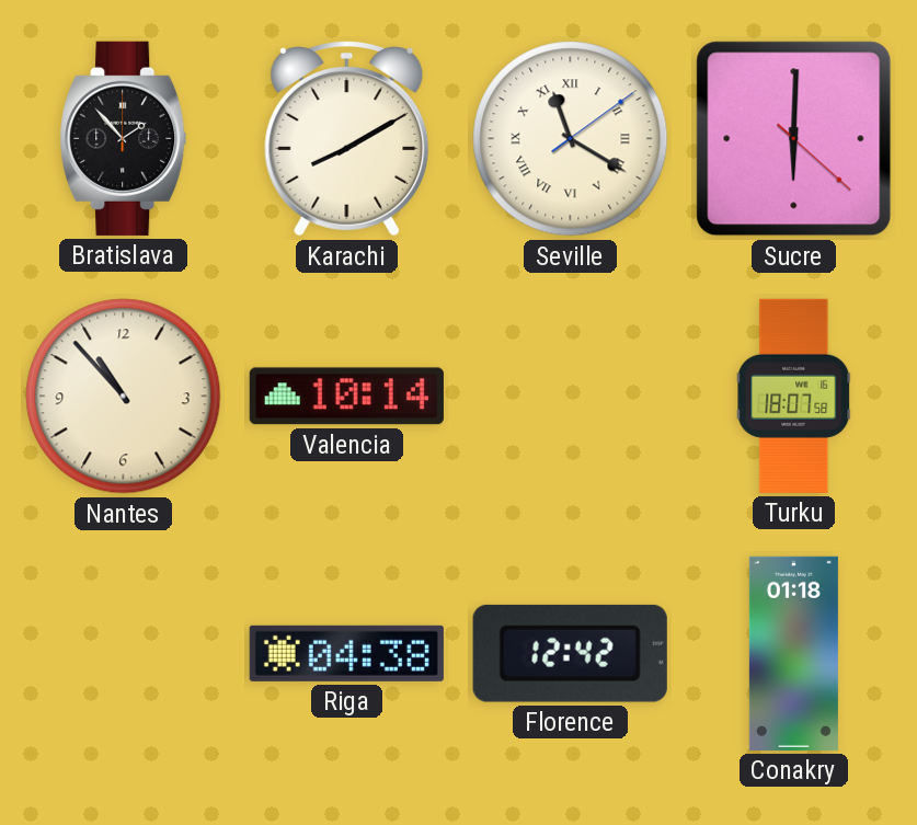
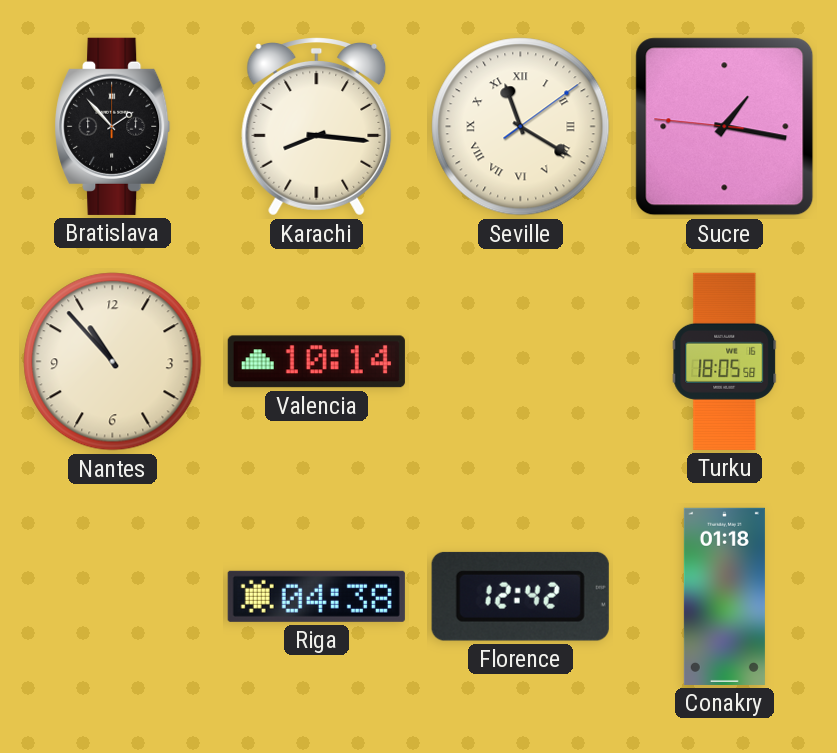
Karachi: 8:10 -> 8:16 (317, 127)
Sucre: 6:00 -> 1:16 (725, 127)
Turku: 18:07 -> 18:05 (725, 361)
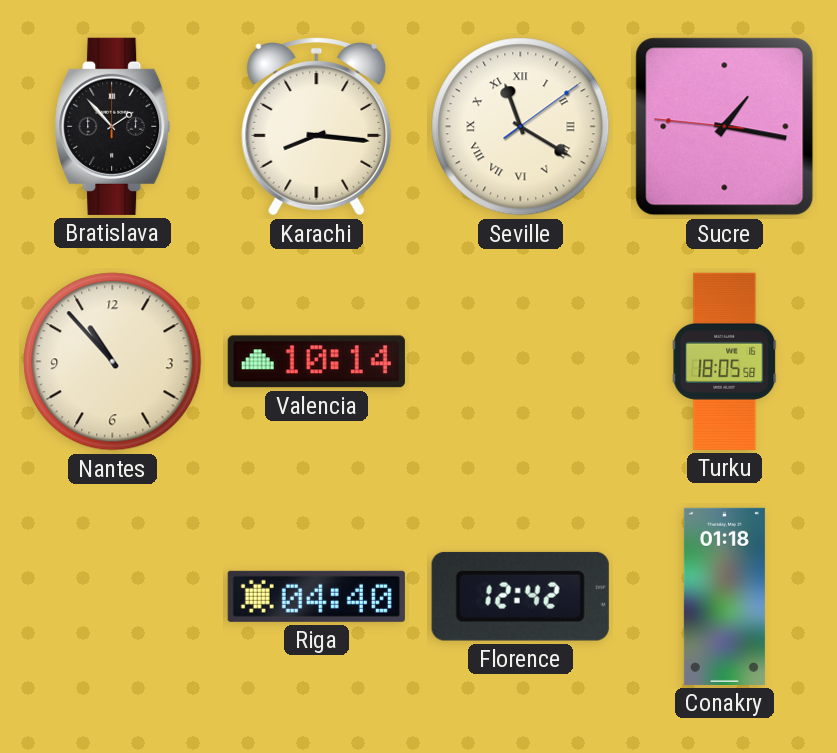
Riga: 04:38 -> 04:40 (316, 596)
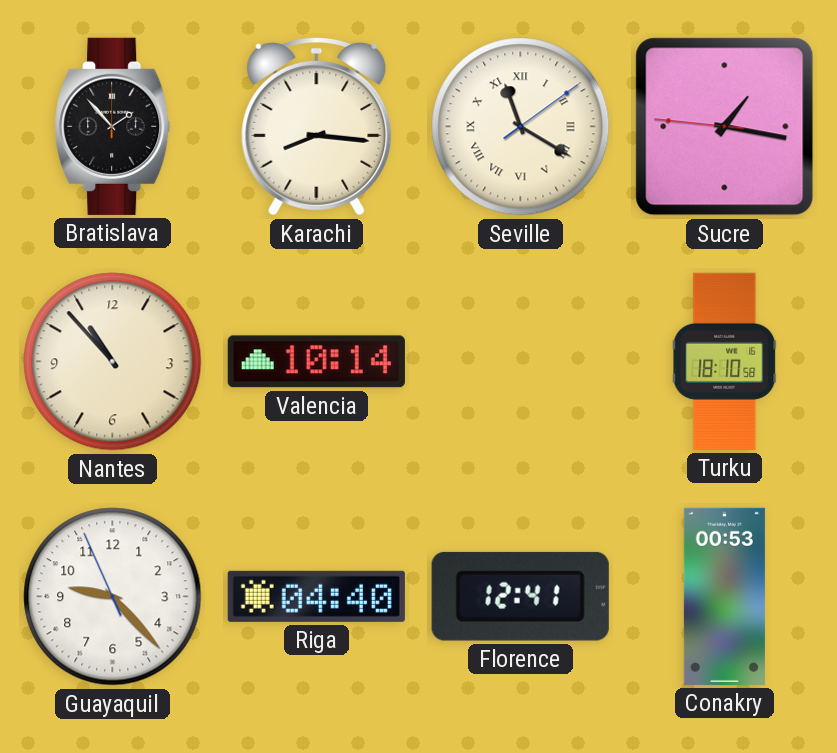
Turku: 18:05 -> 18:10 (725, 361)
Guayaquil: none -> 9:22 (113, 597)
Florence: 12:42 -> 12:41 (520, 596)
Conakry: 01:18 -> 00:53 (724, 596)
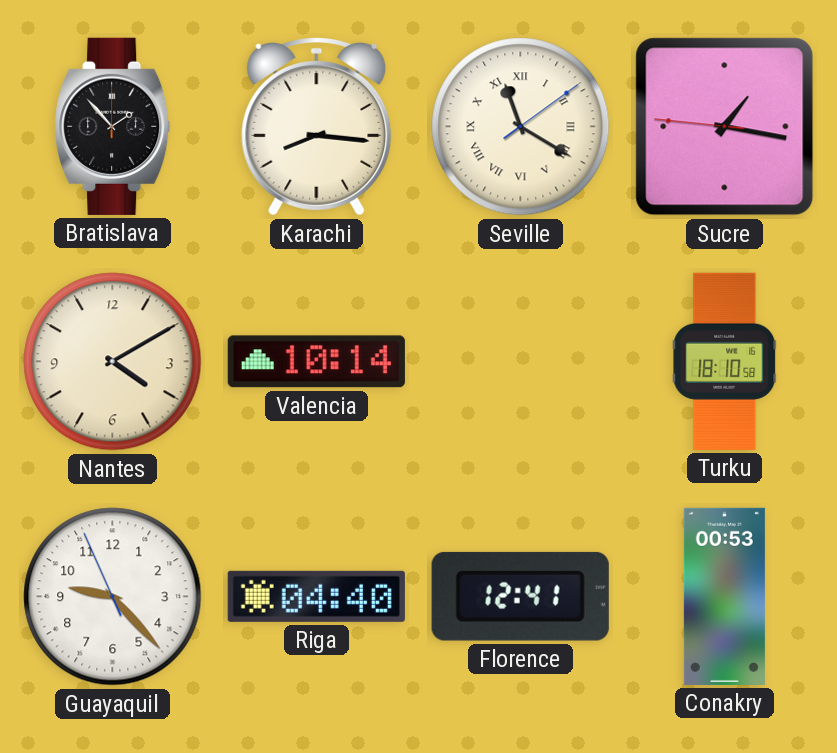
Nantes: 10:53 -> 4:10 (113, 362)
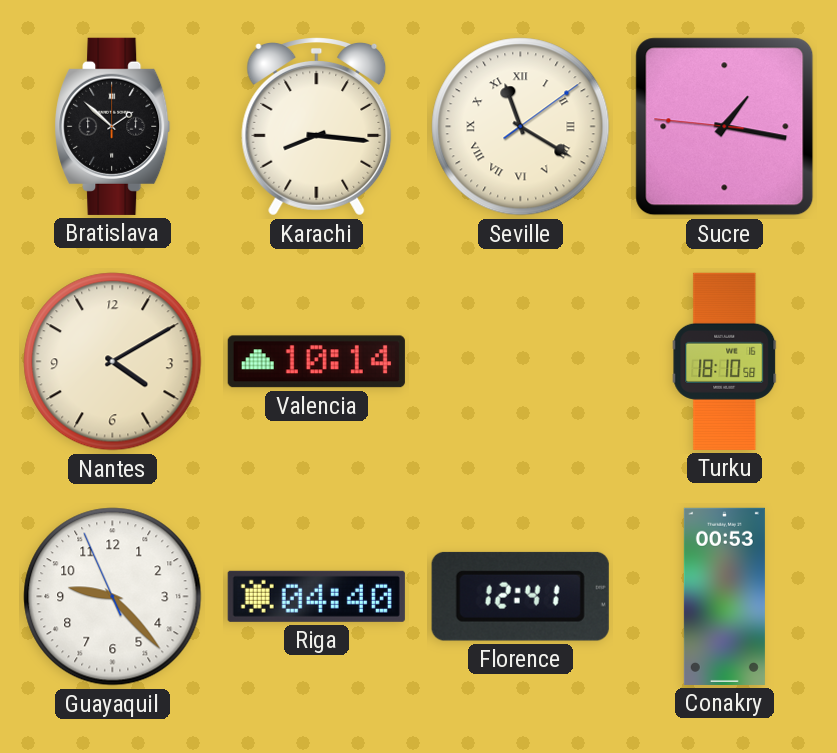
Bratislava: 1:53 -> 1:52 (113, 126)
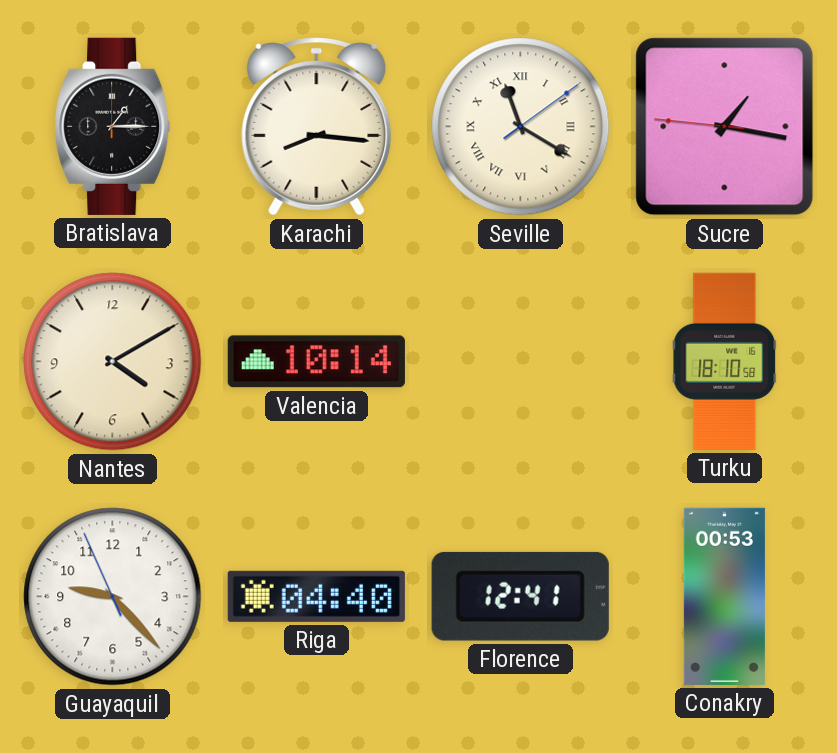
Bratislava: 1:52 -> 1:15 (113, 126)
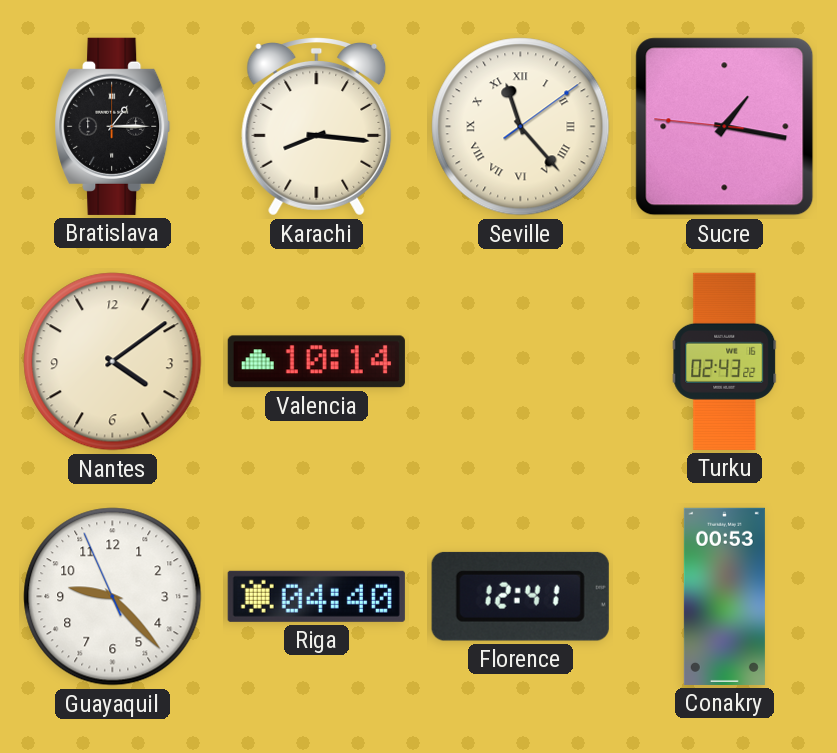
Seville: 11:20 -> 11:23 (521, 127)
Nantes: 4:10 -> 4:09 (113, 362)
Turku: 18:10 -> 02:43 (725, 361)
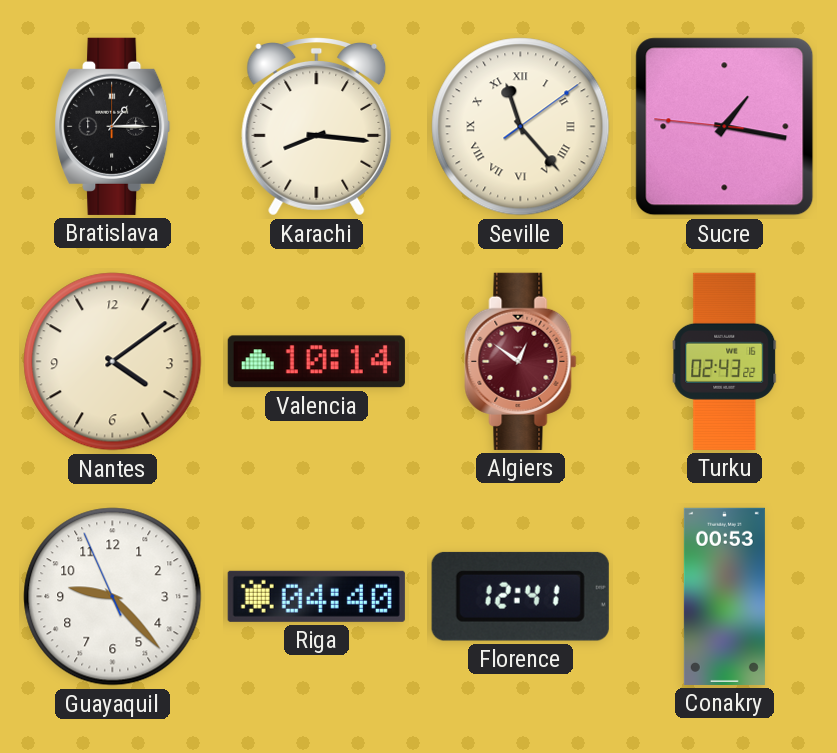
Algiers: none -> 12:51 (521, 361)
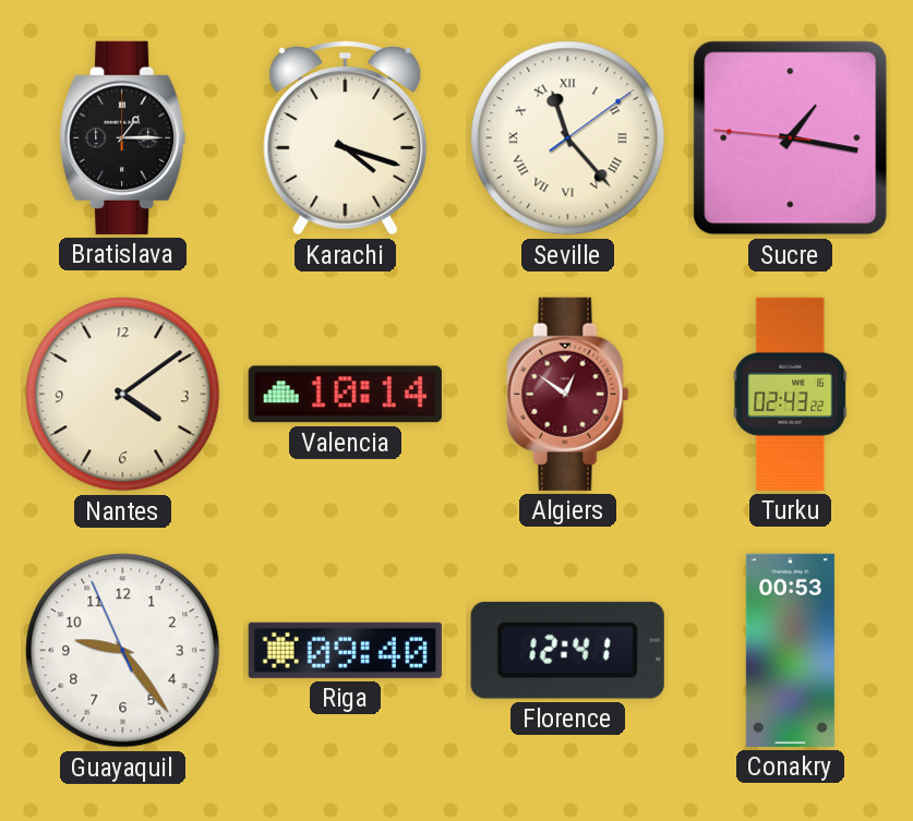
Karachi: 8:16 -> 4:18 (346, 138)
Guayaquil: 9:22 -> 9:23 (123, 651)
Riga: 04:40 -> 09:40 (345, 650)
